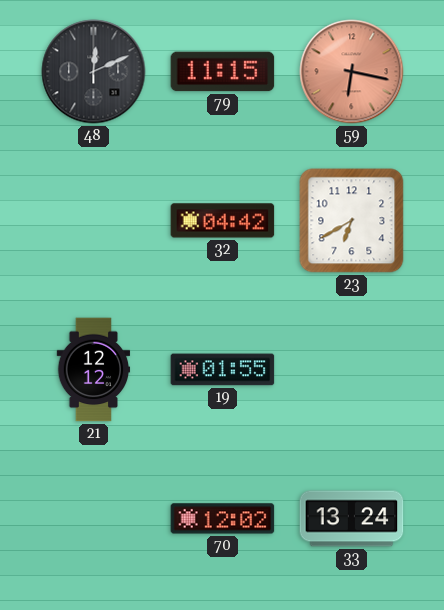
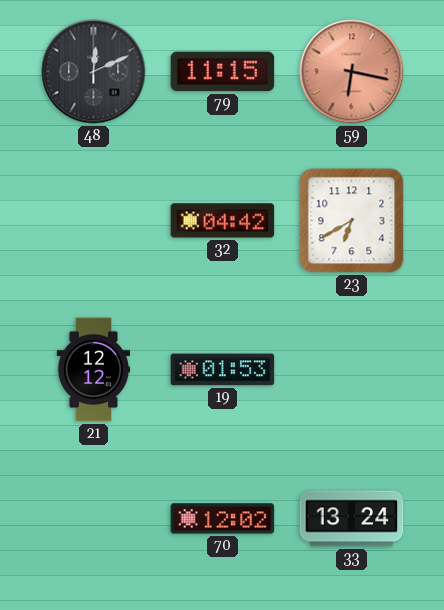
19: 01:55 -> 01:53 (223, 370)
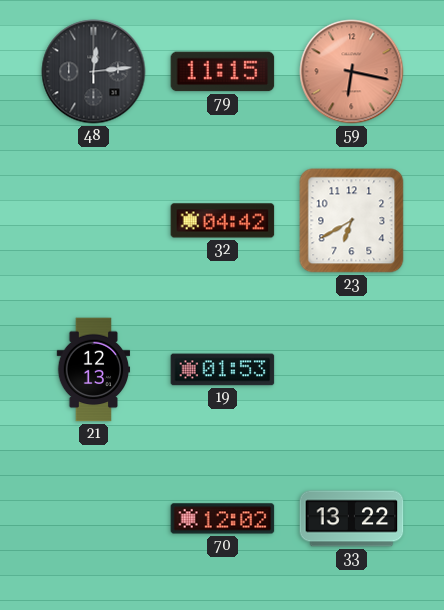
48: 12:11 -> 12:14 (94, 72)
21: 12:12 -> 12:13 (94, 370)
33: 13:24 -> 13:22 (352, 519)
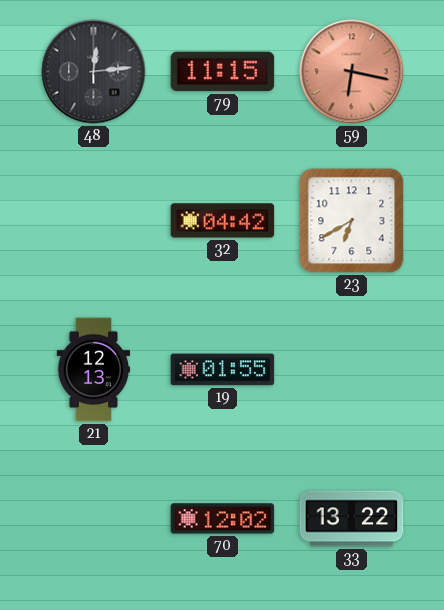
19: 01:53 -> 01:55 (223, 370)
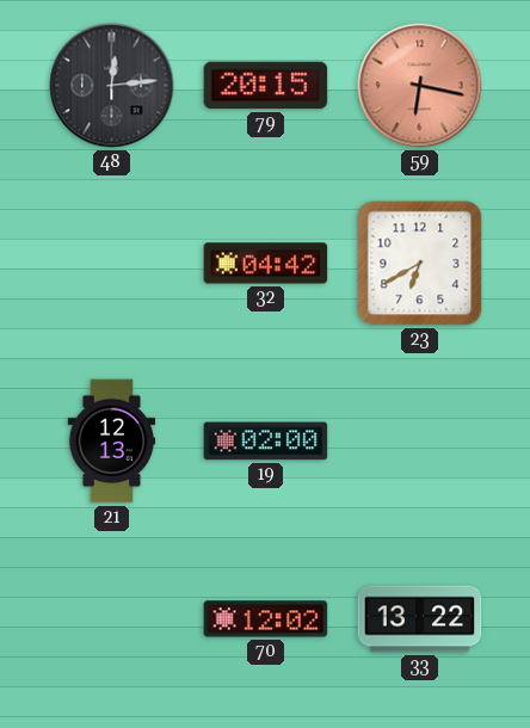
79: 11:15 -> 20:15 (266, 86)
19: 01:55 -> 02:00 (266, 442)
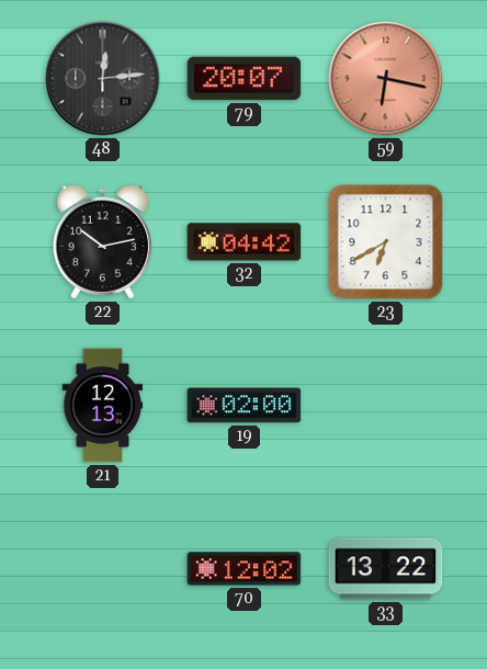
79: 20:15 -> 20:07 (245, 79)
22: none -> 10:13 (103, 242)
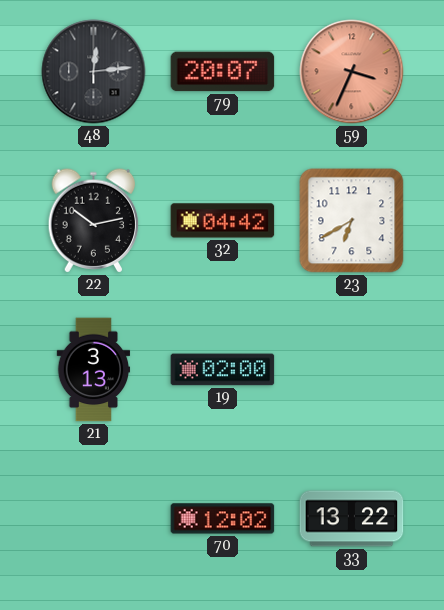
59: 6:17 -> 3:34 (352, 72)
21: 12:13 -> 3:13 (94, 370)
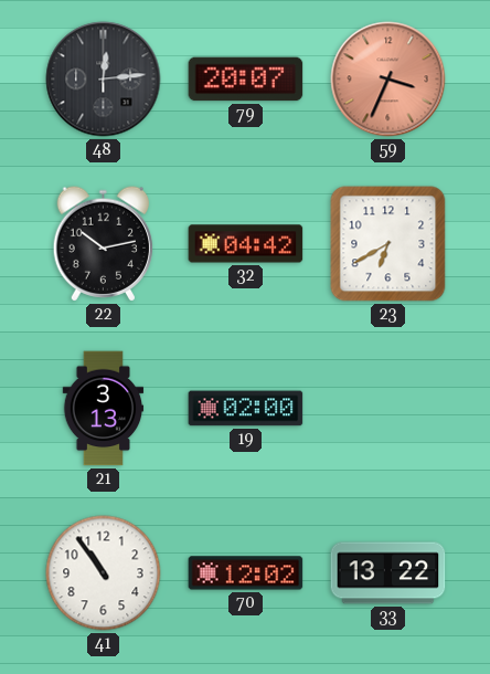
41: none -> 10:54 (104, 573)
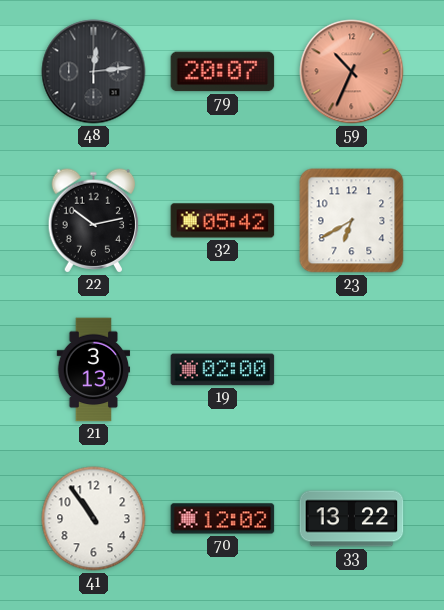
59: 3:34 -> 10:34 (352, 72)
32: 04:42 -> 05:42 (223, 221)
